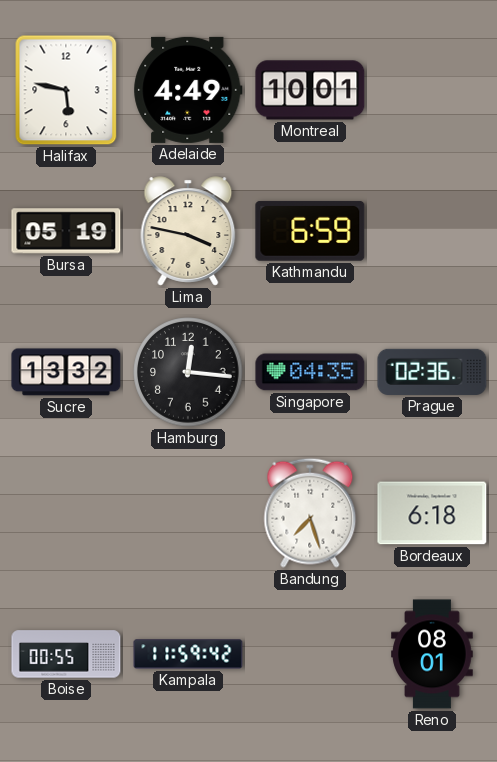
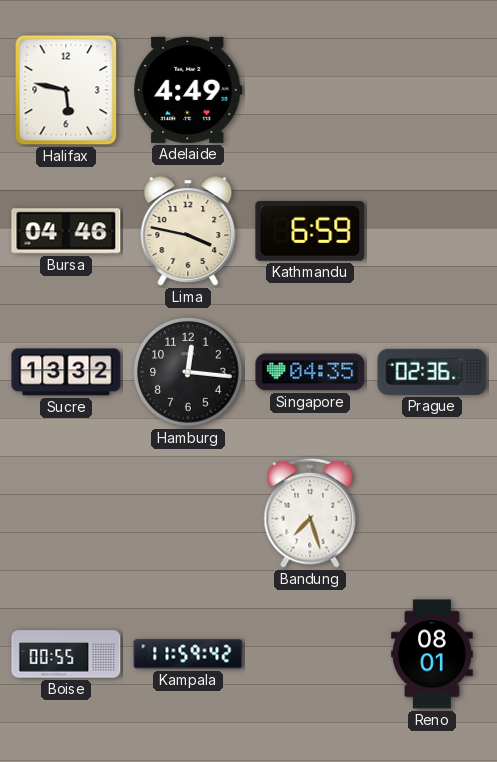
Montreal: 10:01 -> none (310, 90)
Bursa: 05:19 -> 04:46 (66, 231)
Bordeaux: 6:18 -> none (432, 513)
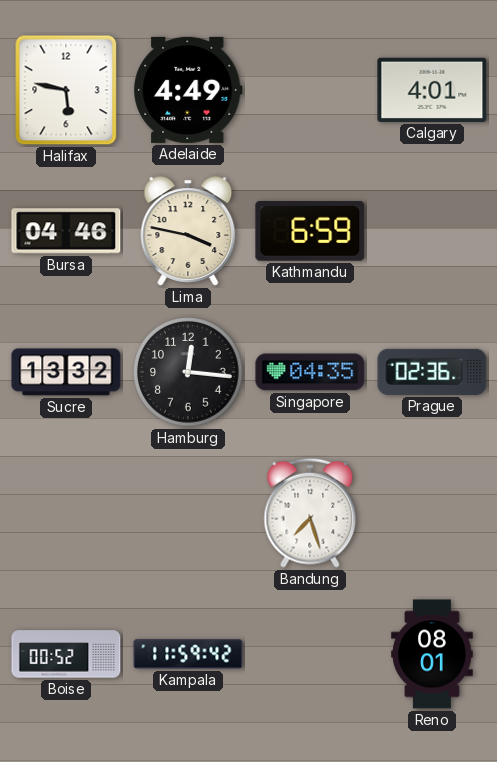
Calgary: none -> 4:01 (432, 90)
Boise: 00:55 -> 00:52 (66, 654)
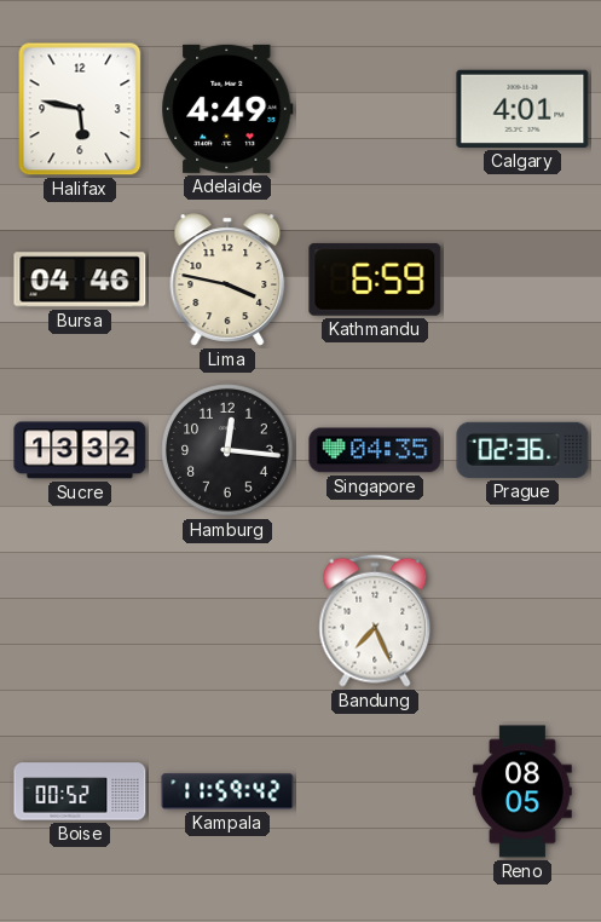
Bandung: 7:27 -> 7:26 (375, 621)
Reno: 08:01 -> 08:05 (522, 791)
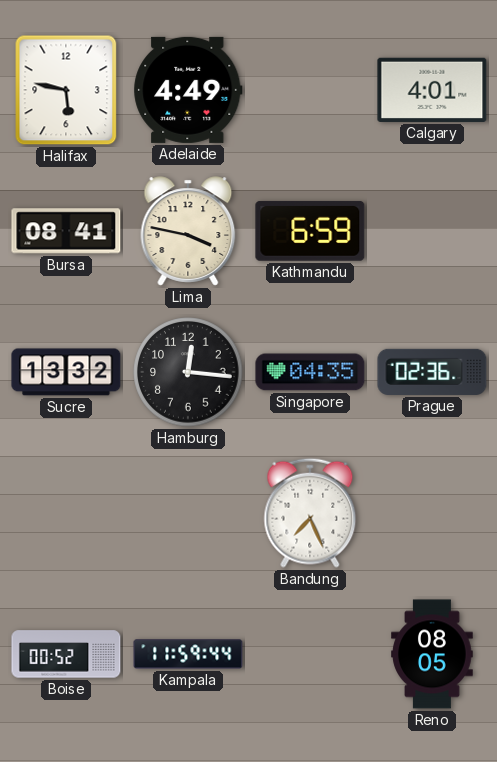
Bursa: 04:46 -> 08:41 (66, 231)
Kampala: 11:59:42 -> 11:59:44 (188, 654)
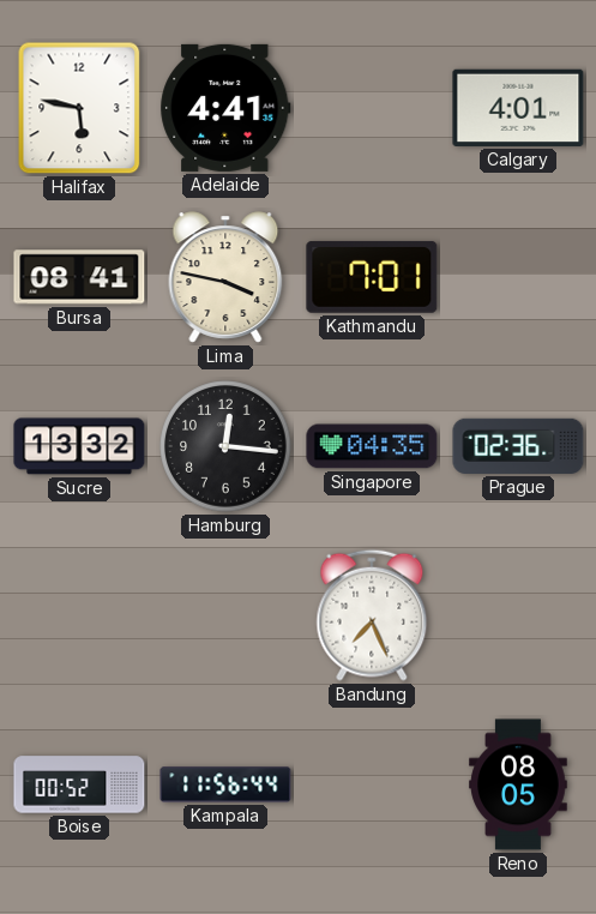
Adelaide: 4:49 -> 4:41 (225, 108)
Kathmandu: 6:59 -> 7:01 (372, 277)
Kampala: 11:59 -> 11:56 (225, 784)
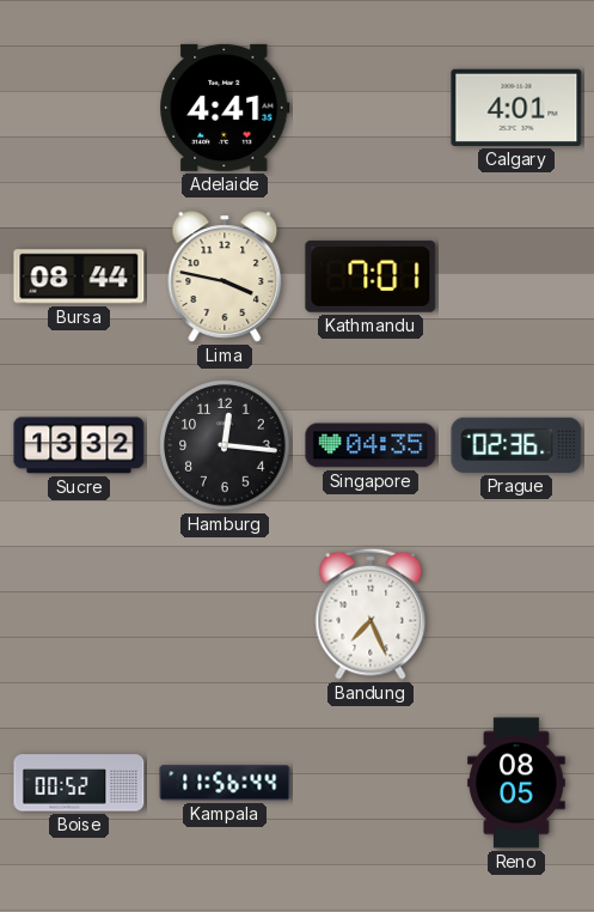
Halifax: 5:47 -> none (79, 108)
Bursa: 08:41 -> 08:44 (79, 276)
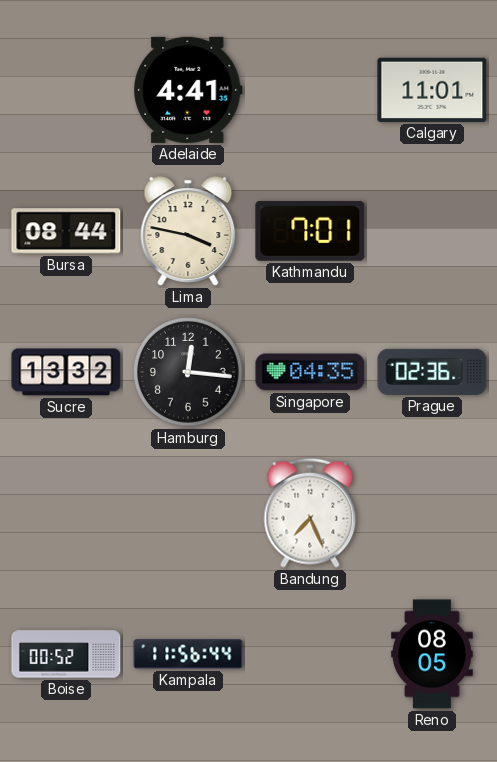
Calgary: 4:01 -> 11:01 (432, 90)
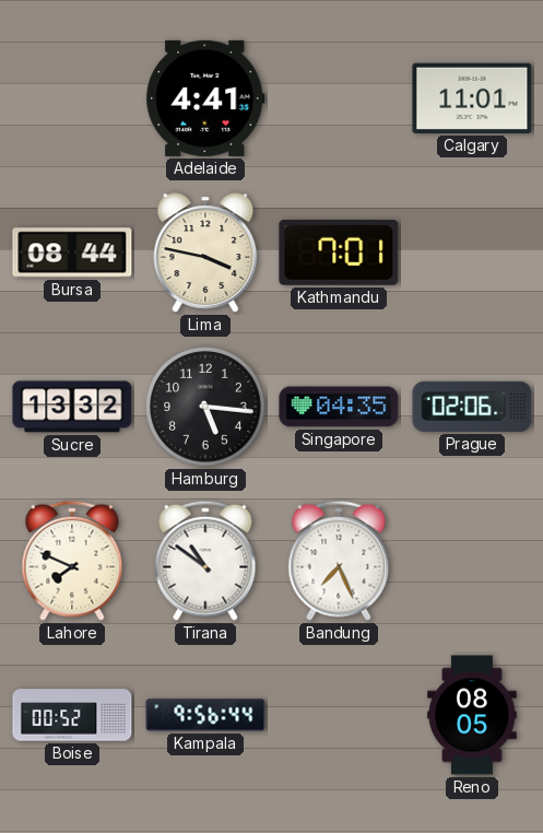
Hamburg: 12:16 -> 5:16 (205, 407)
Prague: 02:36 -> 02:06 (472, 407)
Lahore: none -> 7:49 (72, 561)
Tirana: none -> 10:51 (205, 561)
Kampala: 11:56 -> 9:56 (205, 715)
